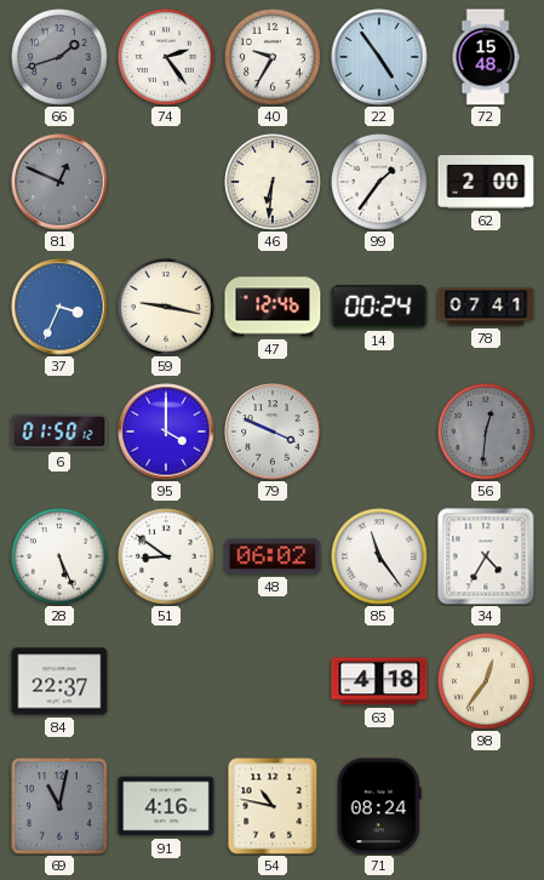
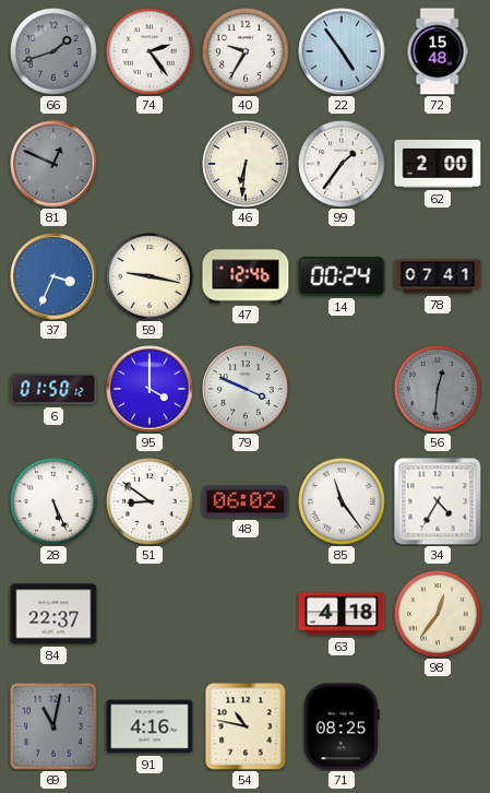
71: 08:24 -> 08:25 (342, 726)
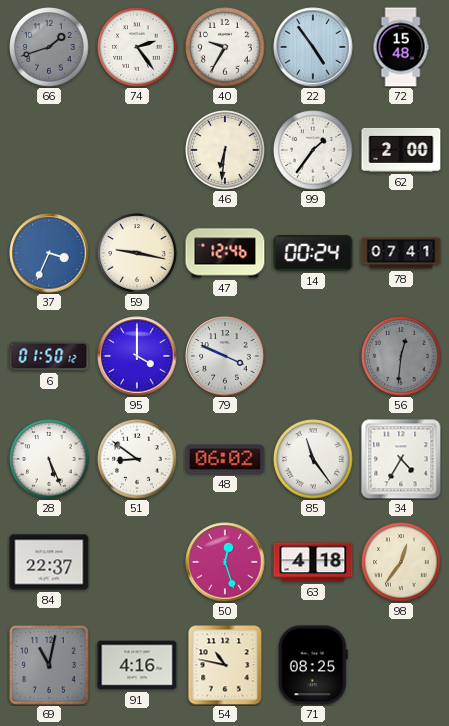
81: 12:49 -> none (53, 164)
50: none -> 12:27 (225, 562)
